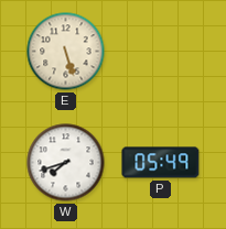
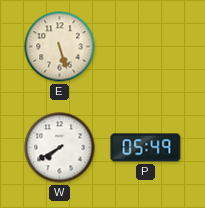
W: 7:42 -> 7:40 (60, 148)
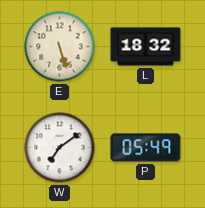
L: none -> 18:32 (146, 47)
W: 7:40 -> 7:09 (60, 148)
